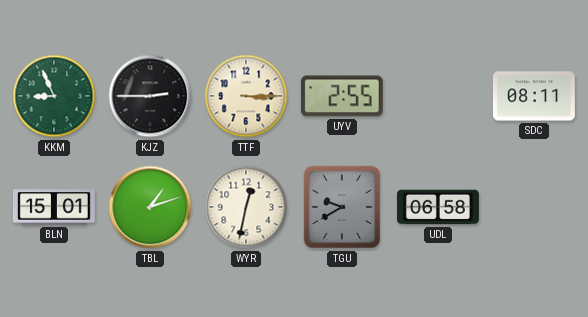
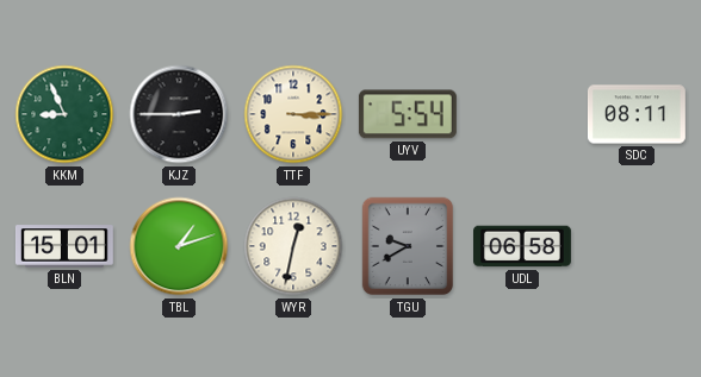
UYV: 2:55 -> 5:54 (408, 114)
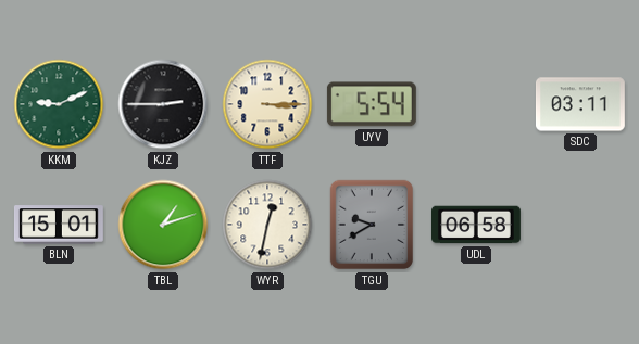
KKM: 8:56 -> 9:11 (59, 104)
SDC: 08:11 -> 03:11 (580, 104)
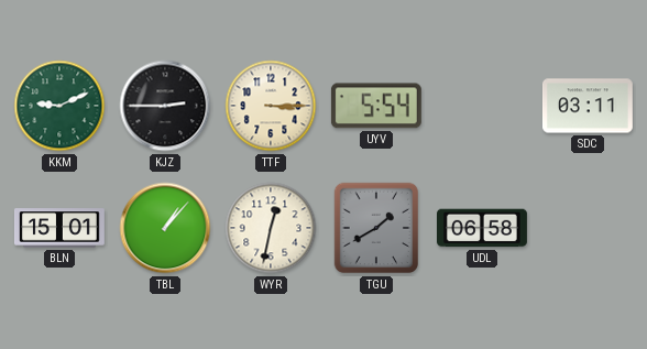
TBL: 1:12 -> 1:07 (165, 228)
TGU: 9:40 -> 1:40 (376, 228)
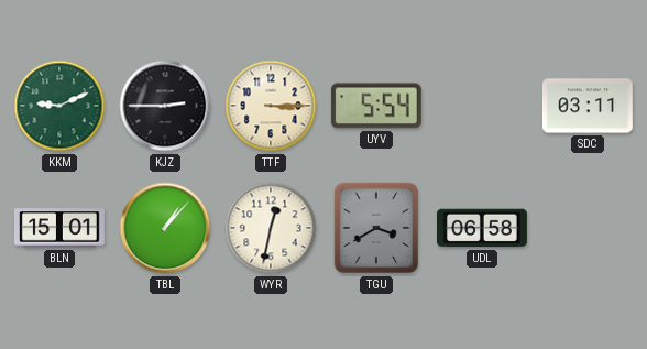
TGU: 1:40 -> 3:40 (376, 228)
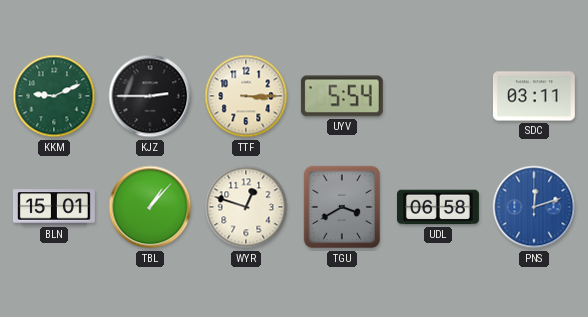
WYR: 12:32 -> 12:48 (246, 207)
PNS: none -> 12:12 (534, 207)
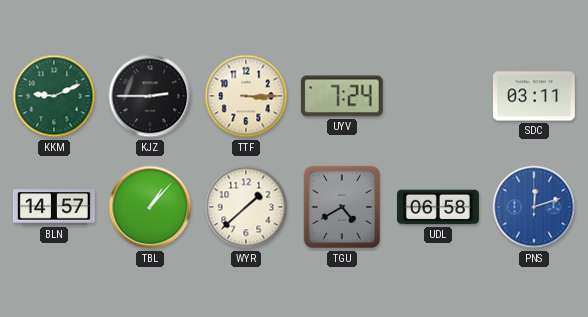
UYV: 5:54 -> 7:24 (342, 96)
BLN: 15:01 -> 14:57 (54, 207)
WYR: 12:48 -> 1:38 (246, 207)
TGU: 3:40 -> 4:40 (342, 207)
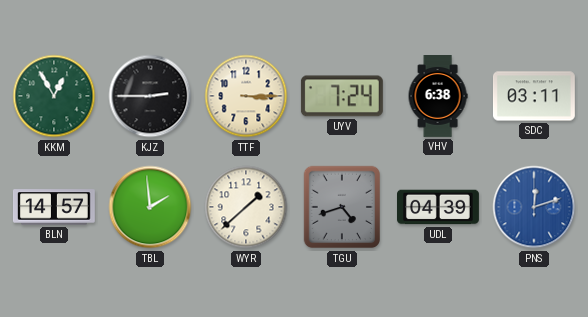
KKM: 9:11 -> 12:55 (54, 96)
VHV: none -> 6:38 (438, 97)
TBL: 1:07 -> 1:59 (150, 207)
TGU: 4:40 -> 4:42 (342, 207)
UDL: 06:58 -> 04:39 (439, 207)
